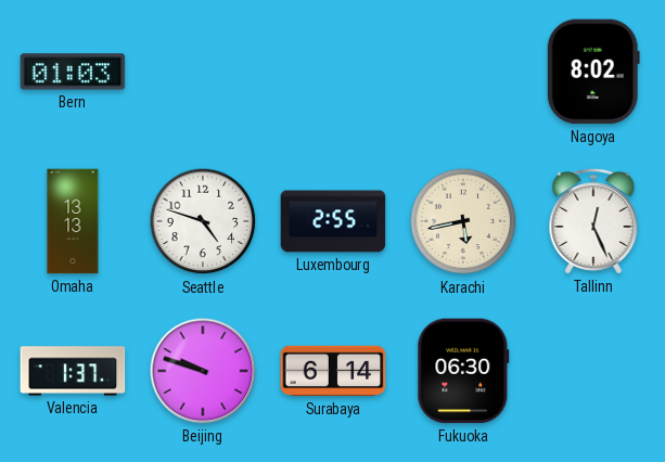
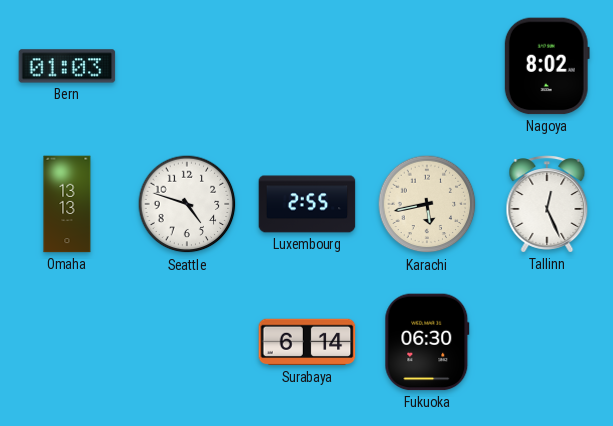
Valencia: 1:37 -> none (73, 371)
Beijing: 9:48 -> none (203, 371)
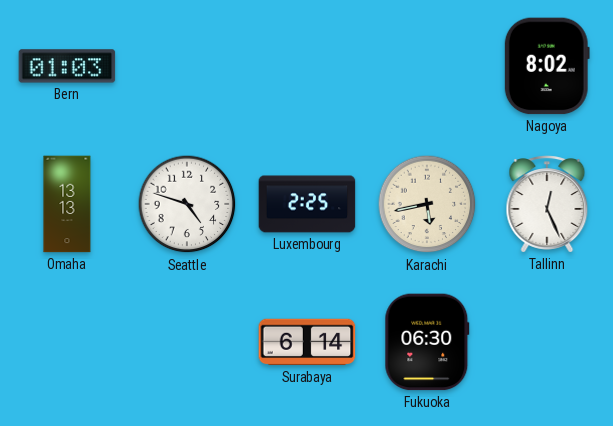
Luxembourg: 2:55 -> 2:25 (307, 204)
